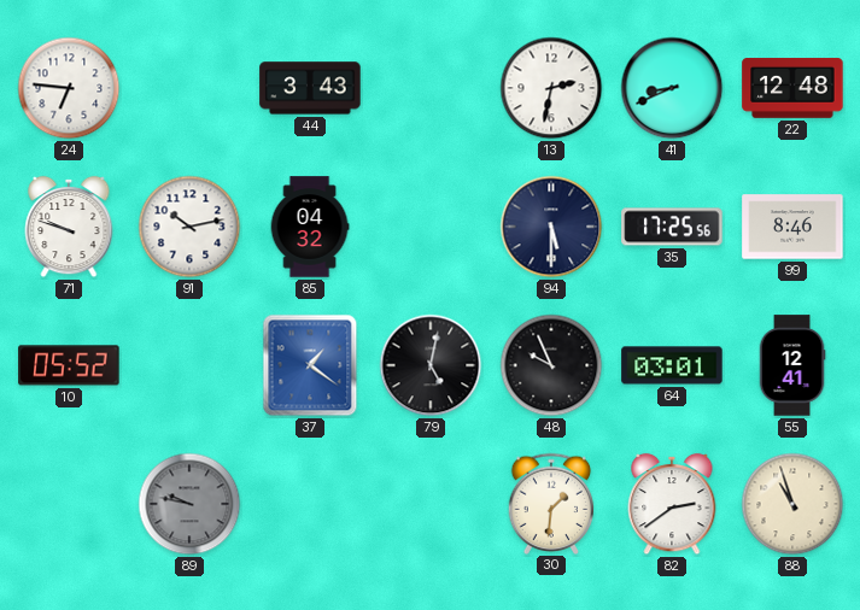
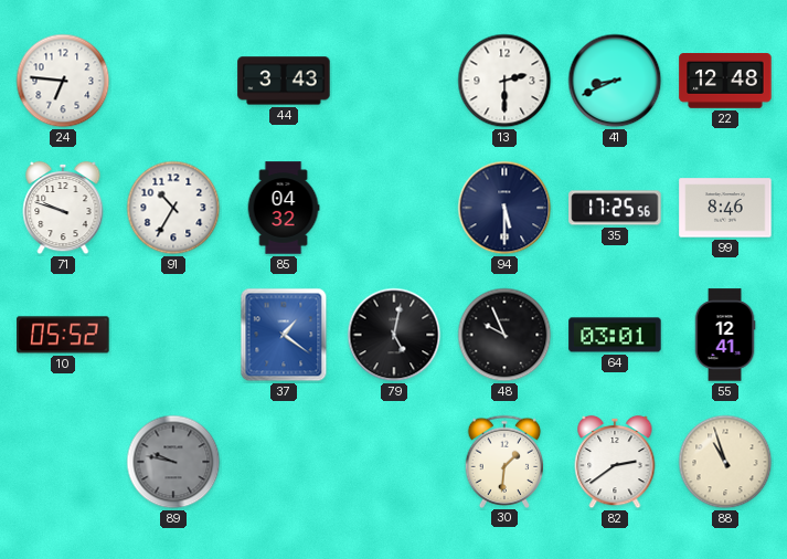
13: 2:32 -> 2:30 (504, 81)
91: 10:13 -> 10:35 (173, 208)
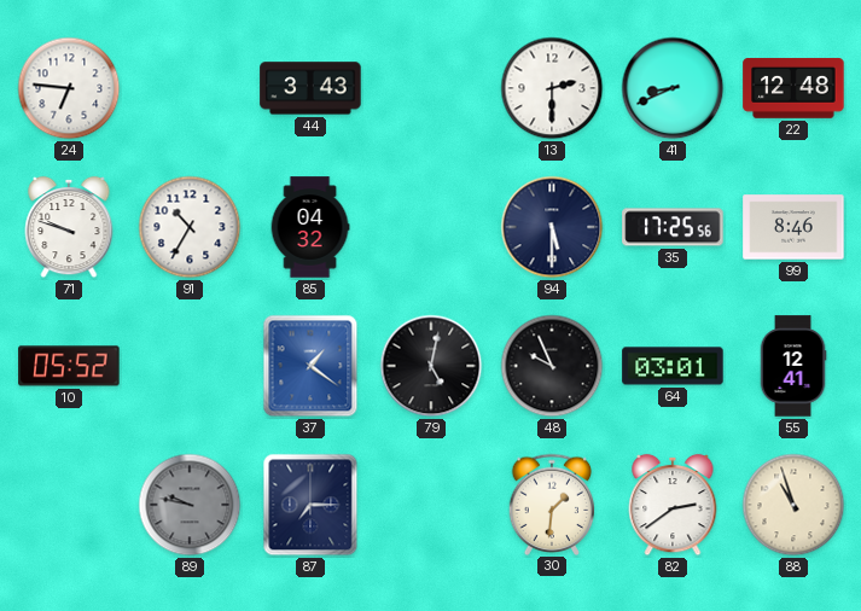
87: none -> 7:15 (310, 505)
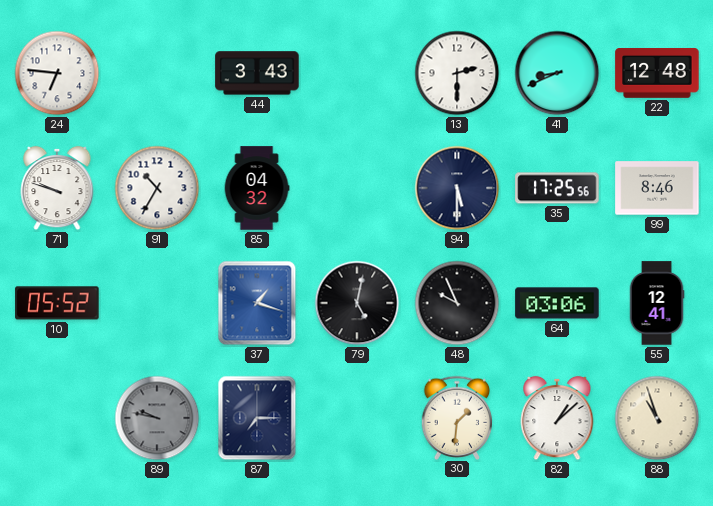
37: 1:21 -> 1:18 (257, 303)
64: 03:01 -> 03:06 (557, 303)
82: 2:39 -> 1:08 (557, 418)
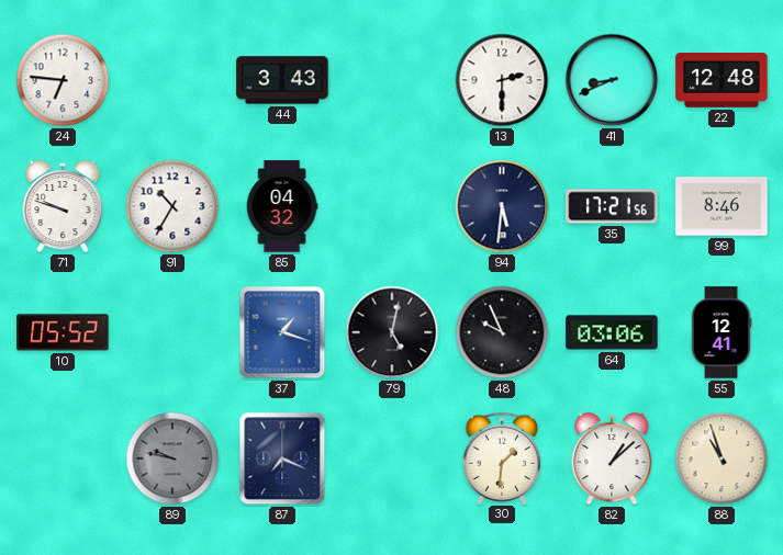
94: 5:30 -> 5:31 (502, 206)
35: 17:25 -> 17:21 (612, 206)
87: 7:15 -> 7:19 (282, 458)
